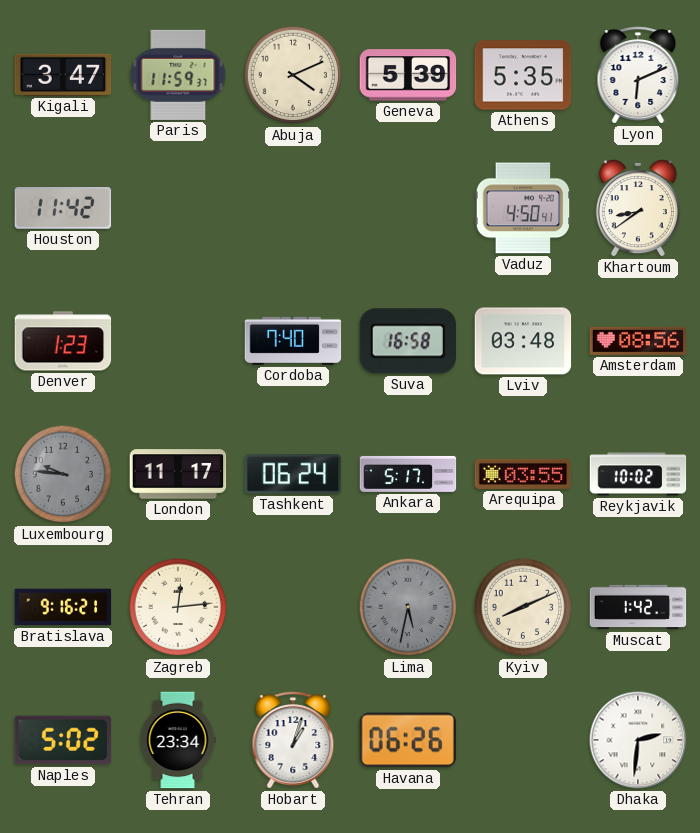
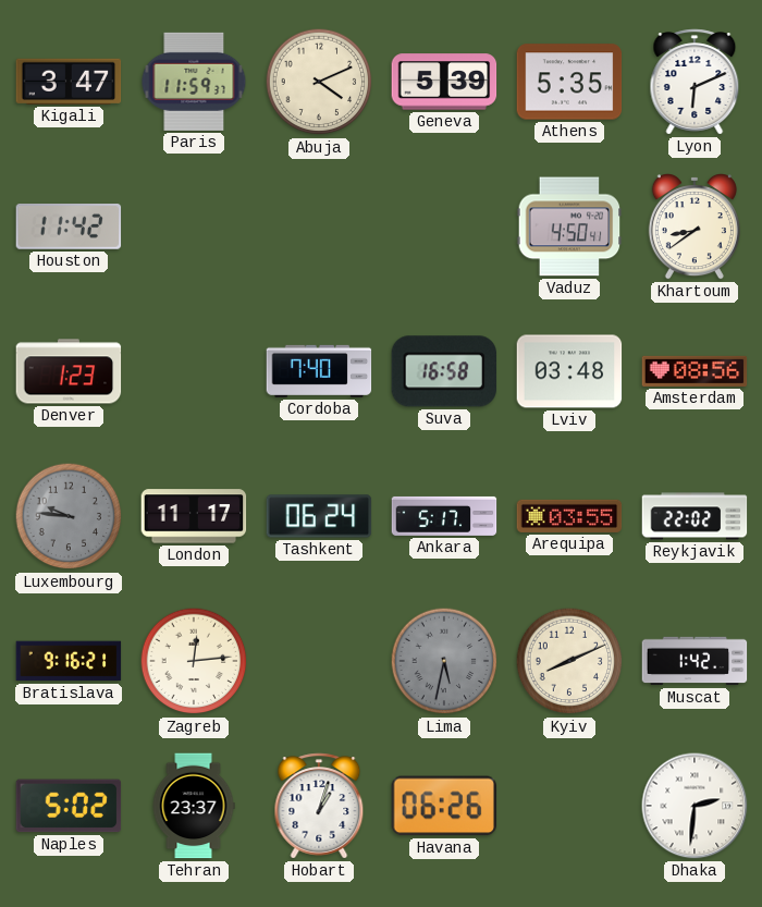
Reykjavik: 10:02 -> 22:02 (695, 516)
Tehran: 23:34 -> 23:37 (194, 806)
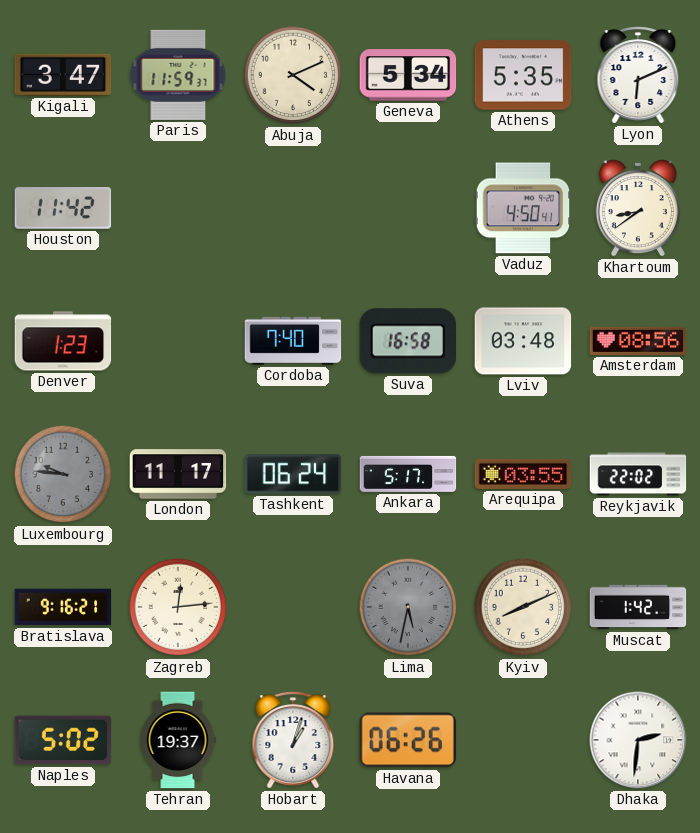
Geneva: 5:39 -> 5:34 (408, 75)
Tehran: 23:37 -> 19:37 (178, 740)
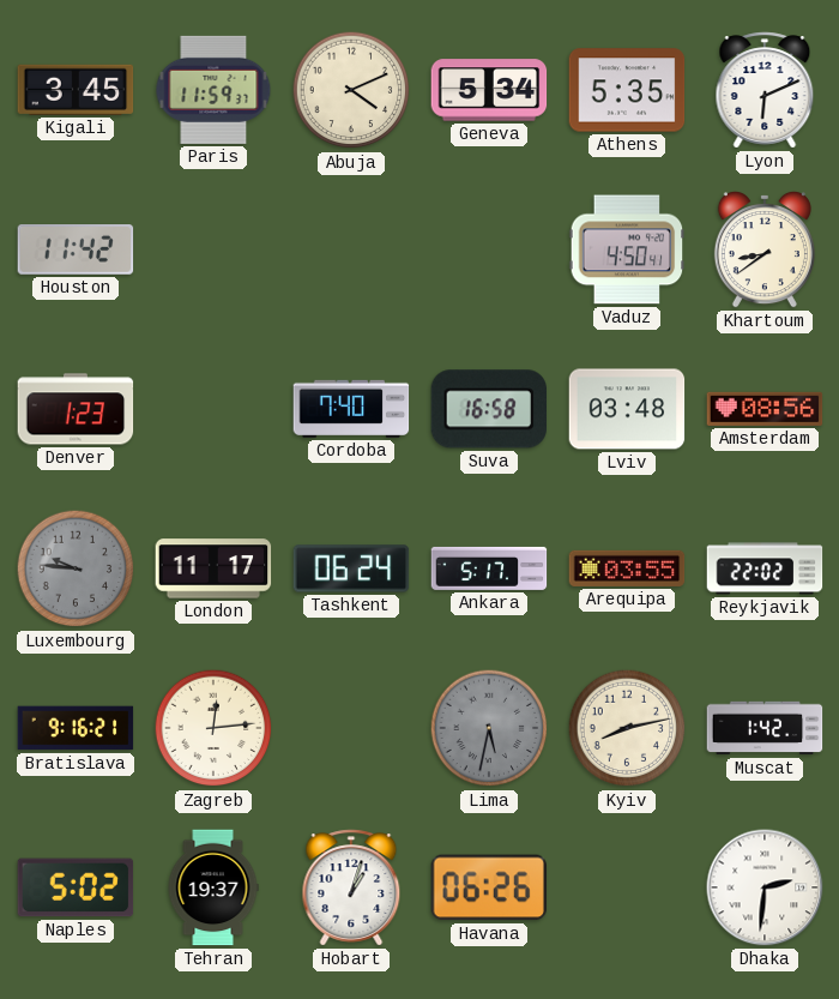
Kigali: 3:47 -> 3:45 (76, 90)
Kyiv: 8:11 -> 8:13 (627, 728)
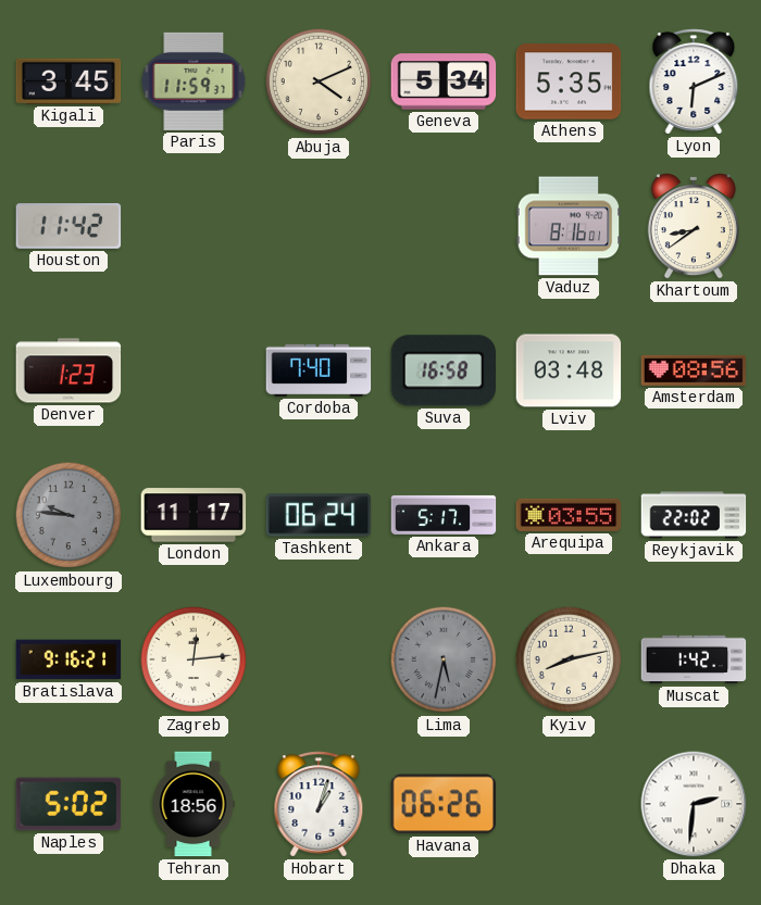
Vaduz: 4:50 -> 8:16 (569, 226)
Tehran: 19:37 -> 18:56 (194, 804)
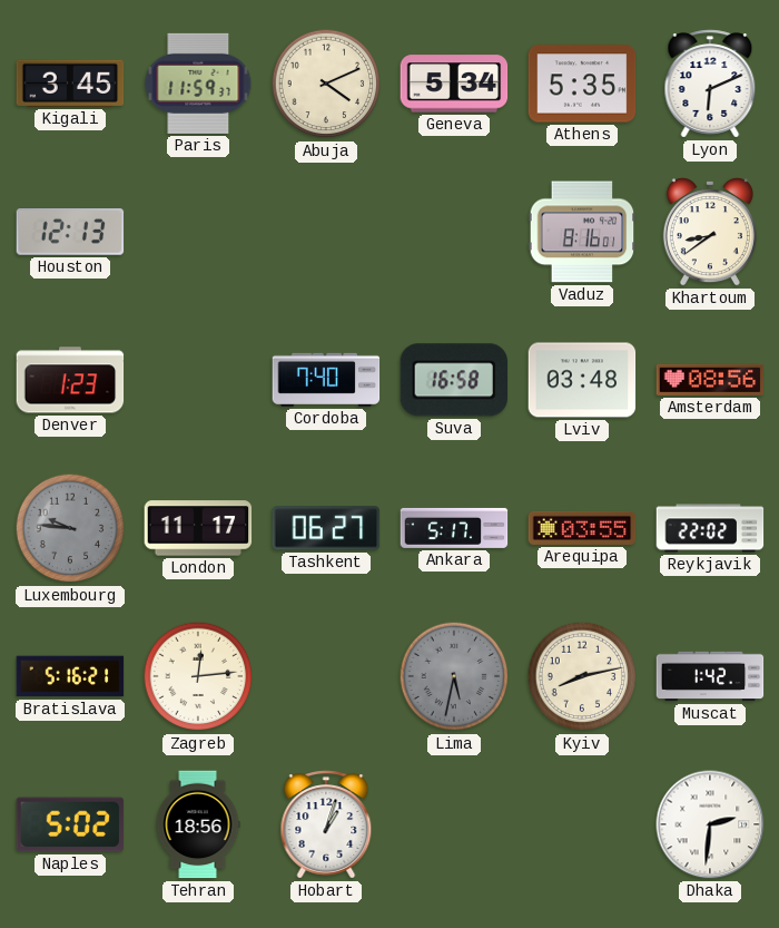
Houston: 11:42 -> 12:13 (70, 233)
Tashkent: 06:24 -> 06:27 (326, 528)
Bratislava: 9:16 -> 5:16 (70, 676)
Havana: 06:26 -> none (442, 804)
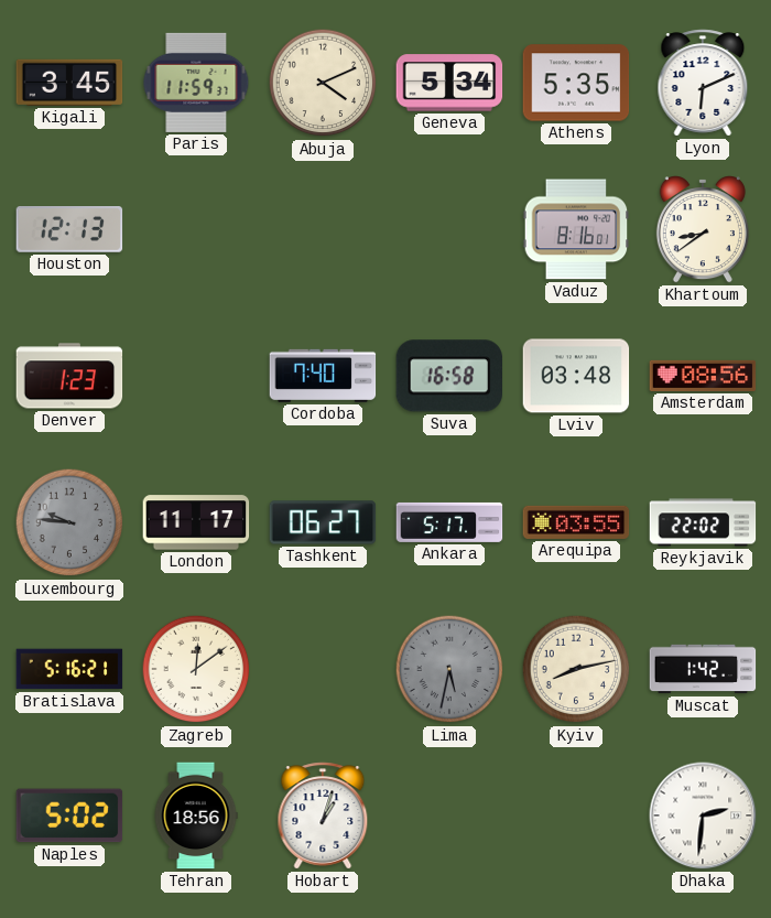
Zagreb: 12:14 -> 12:09 (196, 669)
